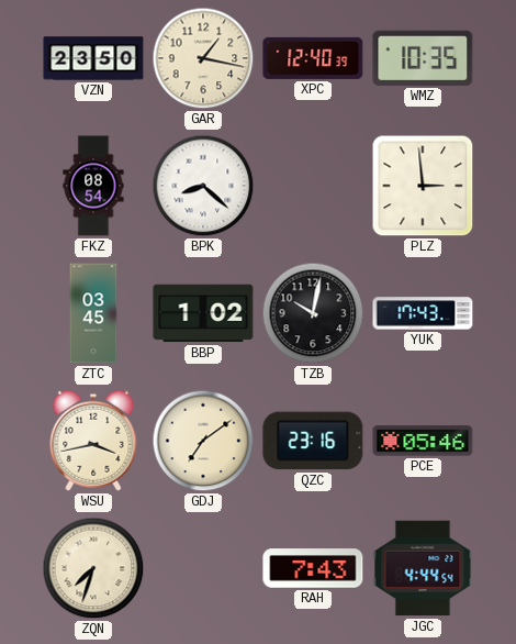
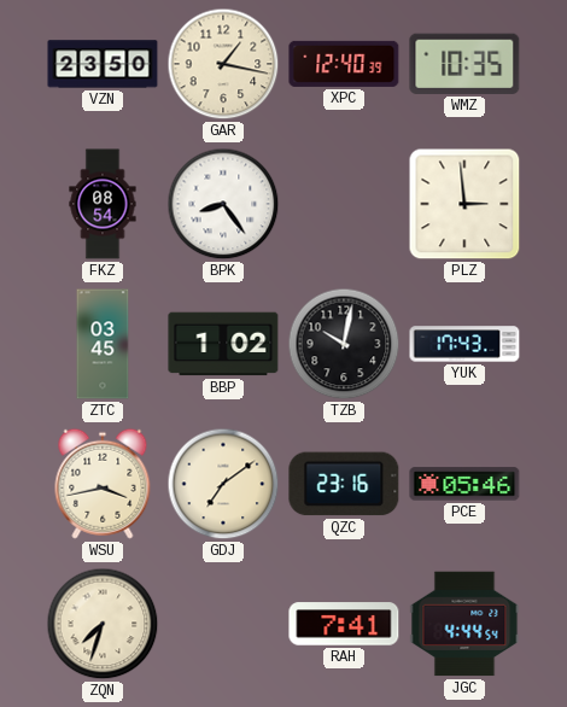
BPK: 8:22 -> 8:24 (223, 204)
RAH: 7:43 -> 7:41 (344, 624)
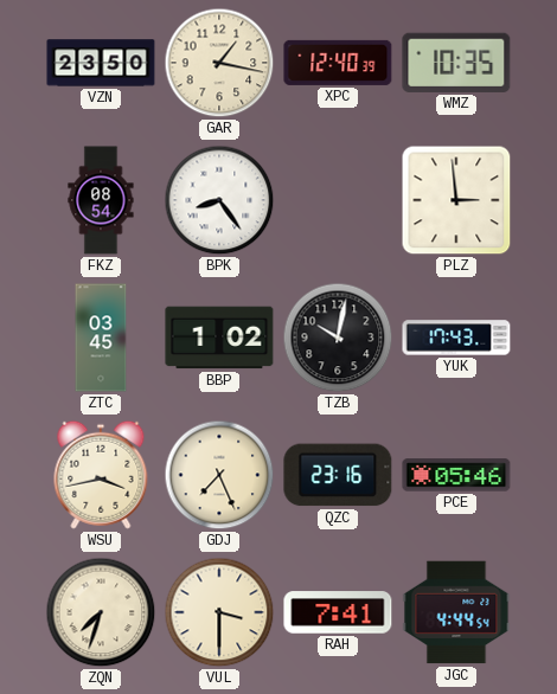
GDJ: 7:09 -> 7:26 (219, 475)
VUL: none -> 3:30 (219, 612)
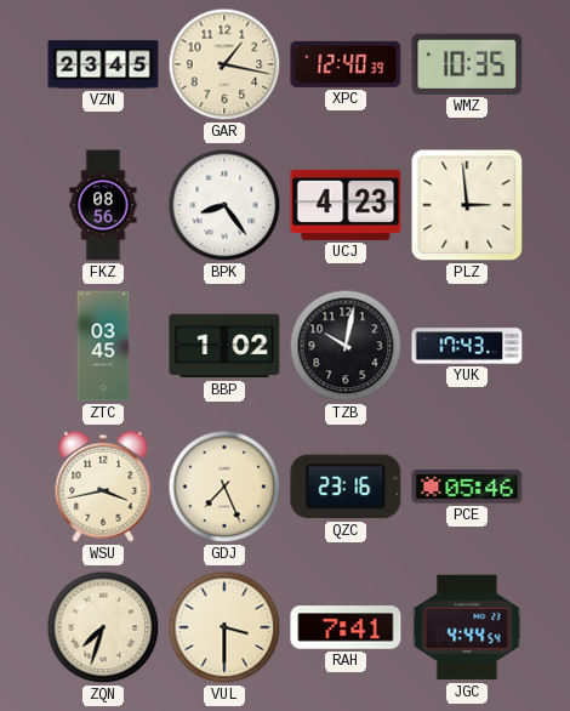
VZN: 23:50 -> 23:45 (103, 64)
FKZ: 08:54 -> 08:56 (103, 205)
UCJ: none -> 4:23 (346, 205)
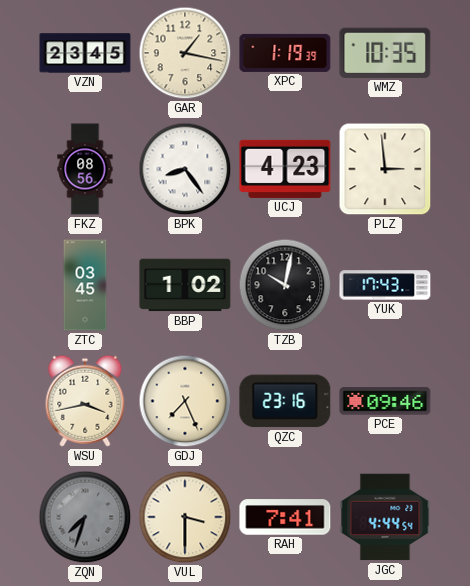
XPC: 12:40 -> 1:19 (285, 53)
PCE: 05:46 -> 09:46 (385, 401)
ZQN dial: cream -> grey (85, 517)
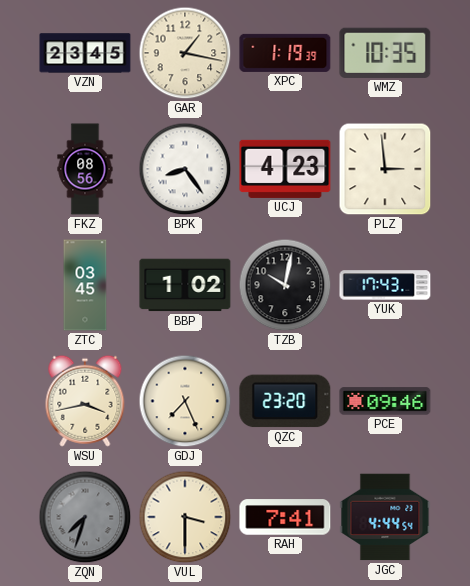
QZC: 23:16 -> 23:20 (285, 401)
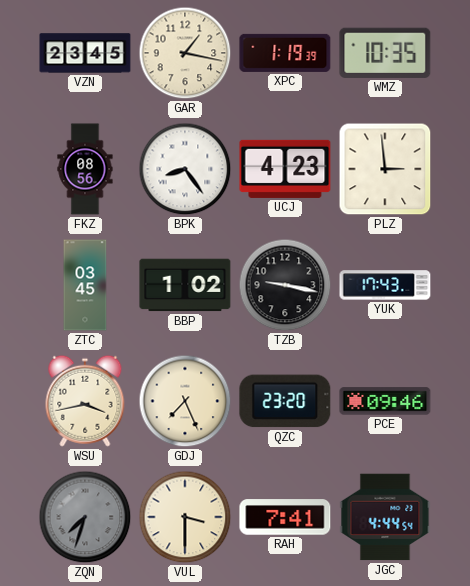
TZB: 10:02 -> 9:17 (285, 285)
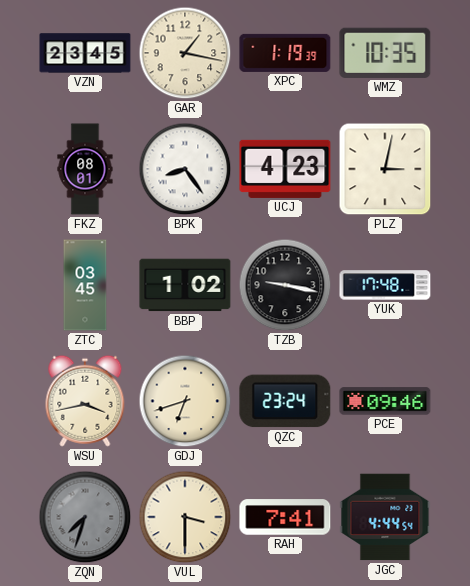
FKZ: 08:56 -> 08:01 (85, 169)
PLZ: 2:59 -> 3:02 (385, 169)
YUK: 17:43 -> 17:48 (385, 285)
GDJ: 7:26 -> 6:42 (185, 401)
QZC: 23:20 -> 23:24 (285, 401)
